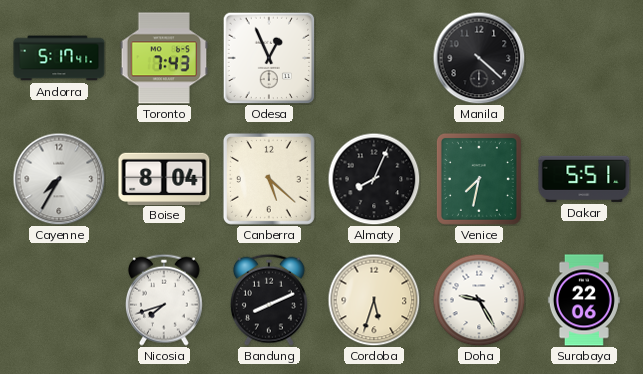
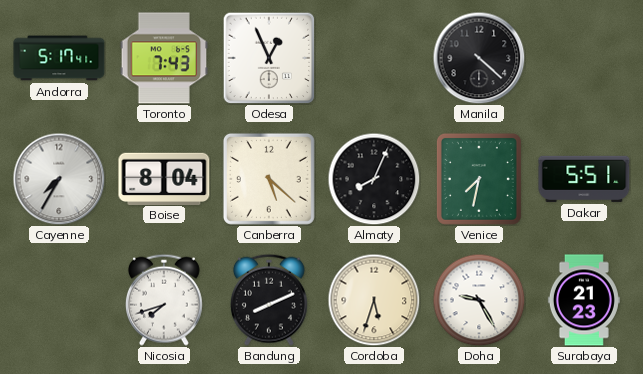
Surabaya: 22:06 -> 21:23 (584, 300)
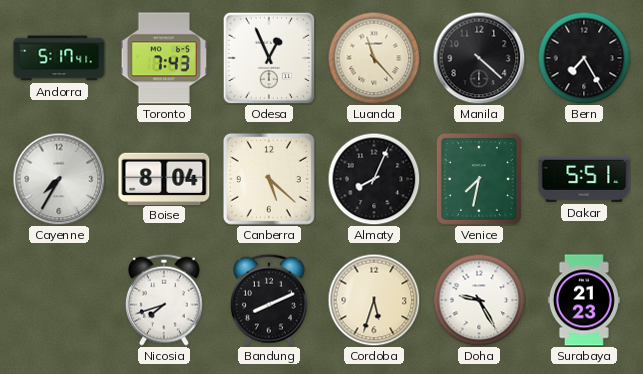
Luanda: none -> 11:23 (374, 58)
Bern: none -> 7:25 (584, 58)
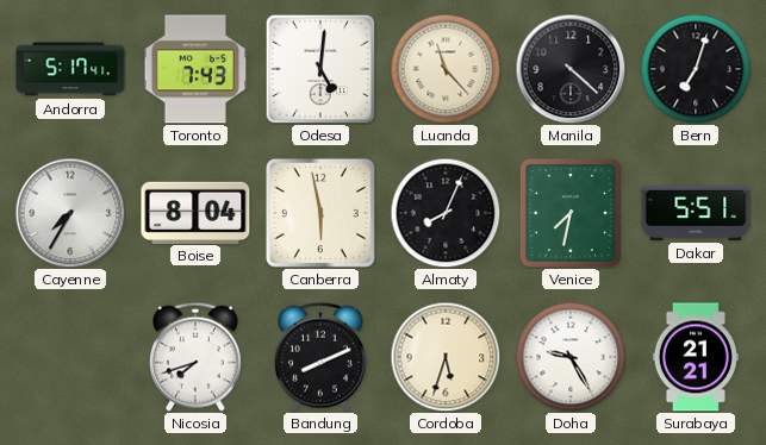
Odesa: 12:56 -> 5:01 (320, 69)
Bern: 7:25 -> 7:03 (696, 69)
Canberra: 5:22 -> 5:58 (320, 213)
Surabaya: 21:23 -> 21:21 (696, 357)
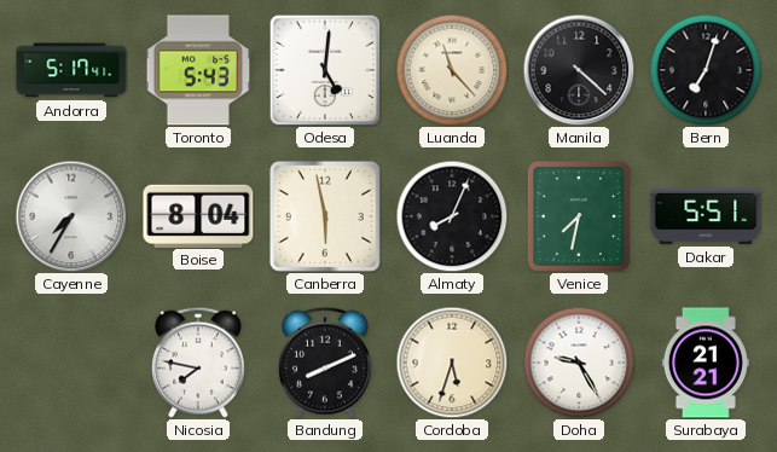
Toronto: 7:43 -> 5:43 (198, 70)
Nicosia: 7:42 -> 7:47 (198, 363)
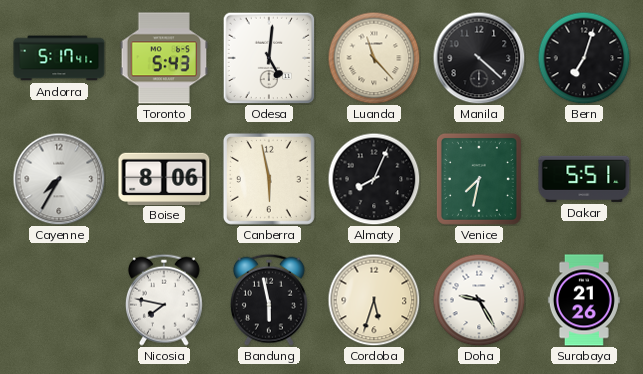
Boise: 8:04 -> 8:06 (164, 178)
Bandung: 8:11 -> 5:58 (269, 300)
Surabaya: 21:21 -> 21:26 (584, 300)
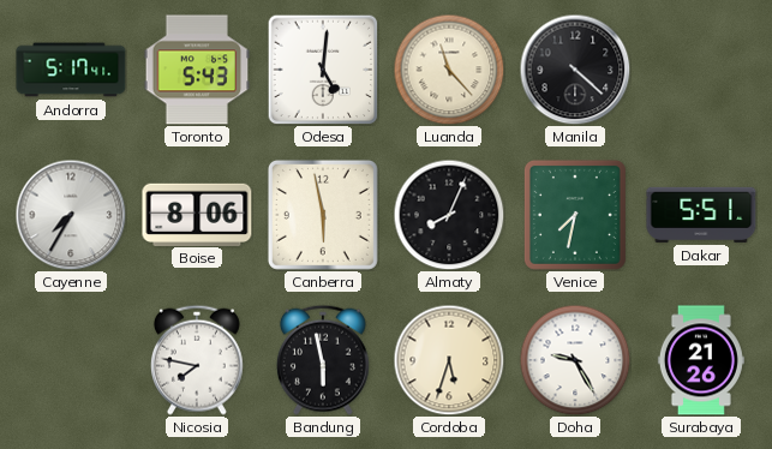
Bern: 7:03 -> none (584, 58)
